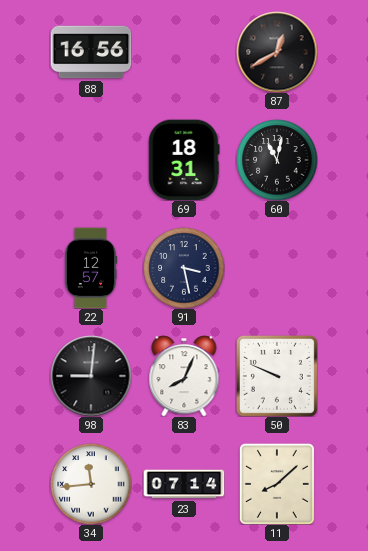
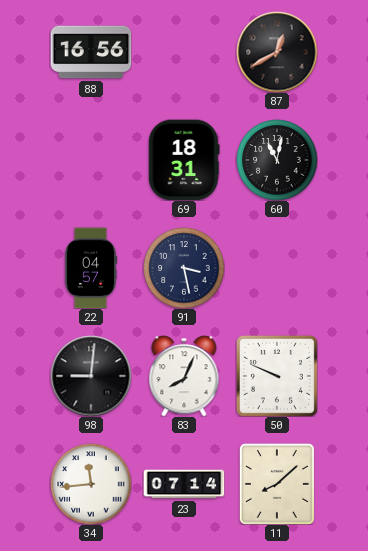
22: 12:57 -> 04:57 (91, 268)
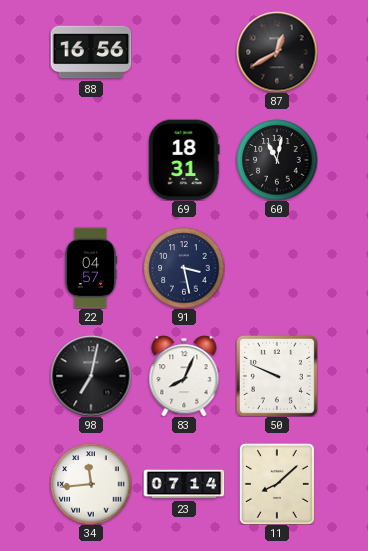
98: 9:01 -> 7:02 (91, 376)
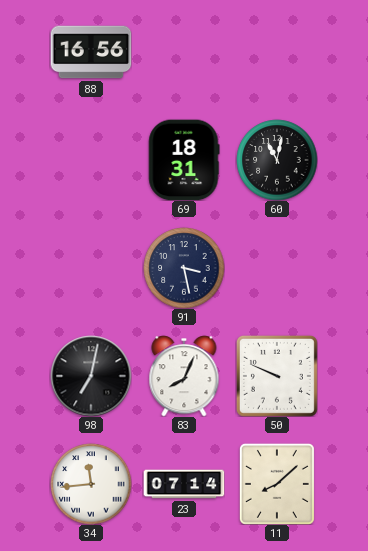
87: 12:40 -> none (277, 52)
22: 04:57 -> none (91, 268)
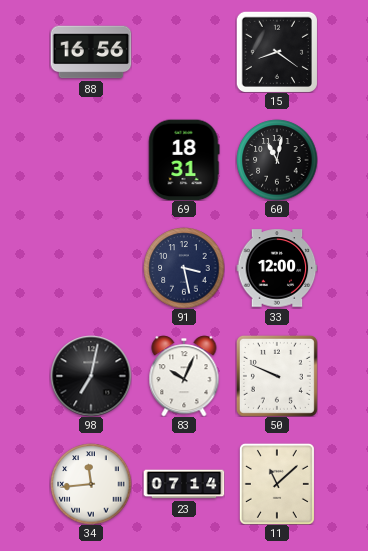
15: none -> 8:21 (277, 52)
33: none -> 12:00 (277, 268)
83: 8:04 -> 10:04 (184, 376)
11: 8:08 -> 11:08 (277, 484)
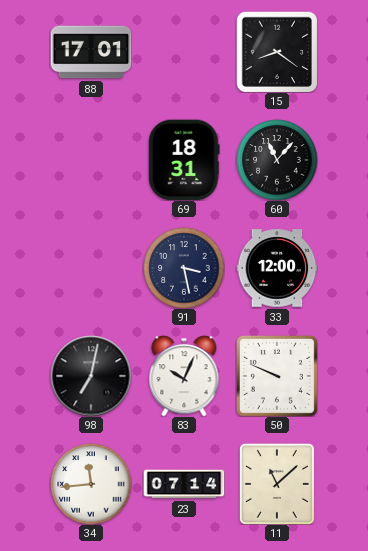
88: 16:56 -> 17:01 (91, 52)
60: 11:02 -> 11:07 (277, 160)
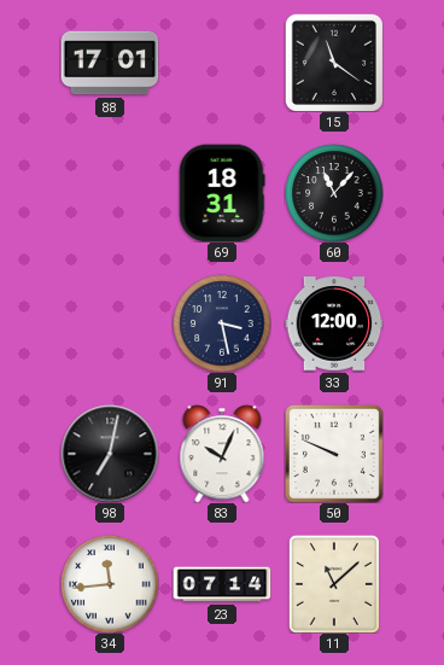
15: 8:21 -> 11:21 (334, 63)
